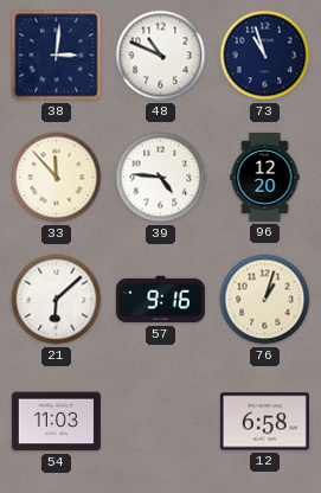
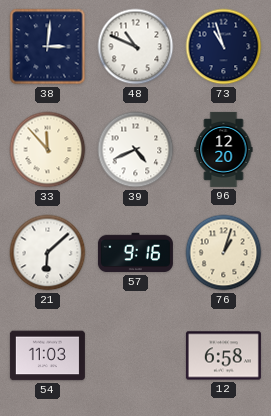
39: 4:46 -> 4:41 (136, 150)
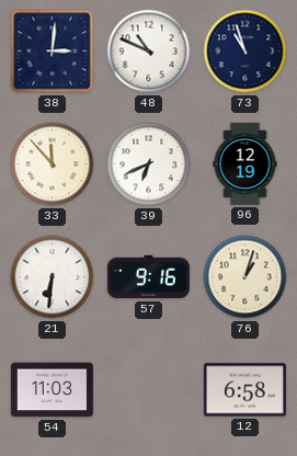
39: 4:41 -> 6:41 (149, 164)
96: 12:20 -> 12:19 (245, 163)
21: 6:08 -> 6:31 (53, 277)
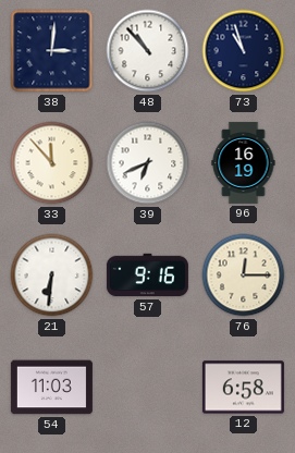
48: 10:49 -> 10:53 (148, 51)
96: 12:19 -> 16:19 (244, 162)
76: 1:03 -> 12:15 (244, 276)
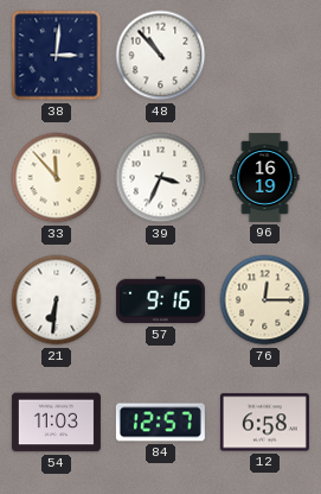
73: 10:57 -> none (244, 51)
39: 6:41 -> 3:34 (161, 178)
84: none -> 12:57 (160, 423)
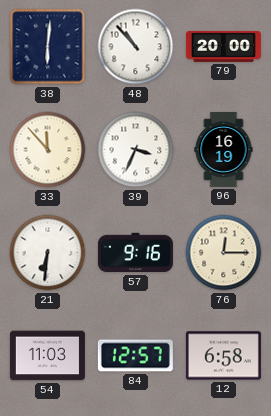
38: 3:01 -> 6:01 (48, 47)
79: none -> 20:00 (223, 46)
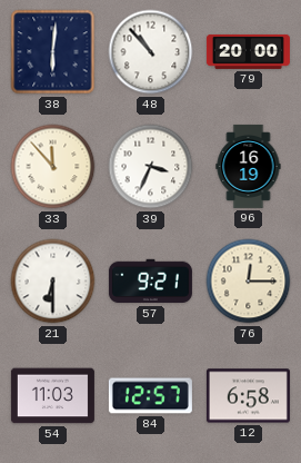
21: 6:31 -> 6:30 (53, 282)
57: 9:16 -> 9:21 (150, 282)
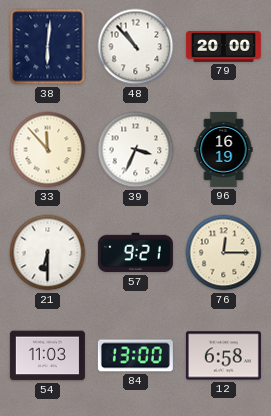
84: 12:57 -> 13:00 (135, 356)
